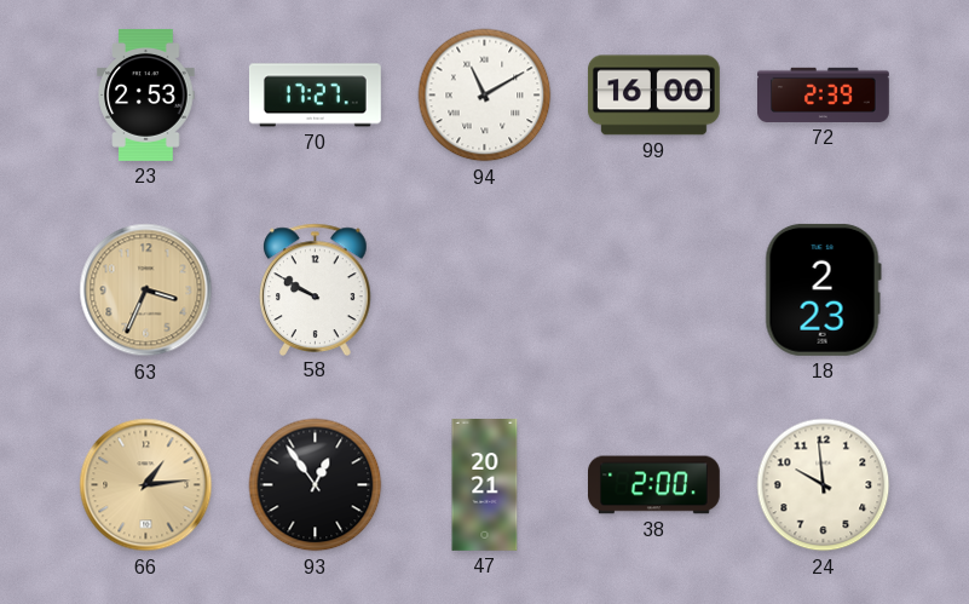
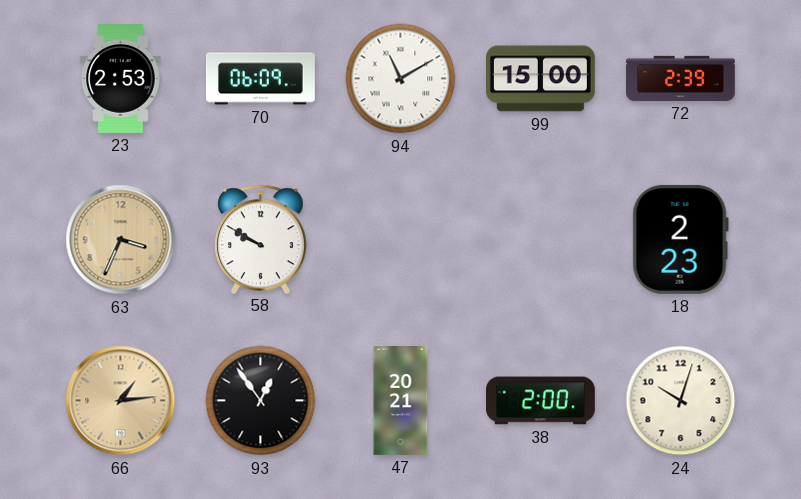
70: 17:27 -> 06:09 (261, 79)
99: 16:00 -> 15:00 (540, 79)
24: 9:59 -> 10:03 (681, 401)
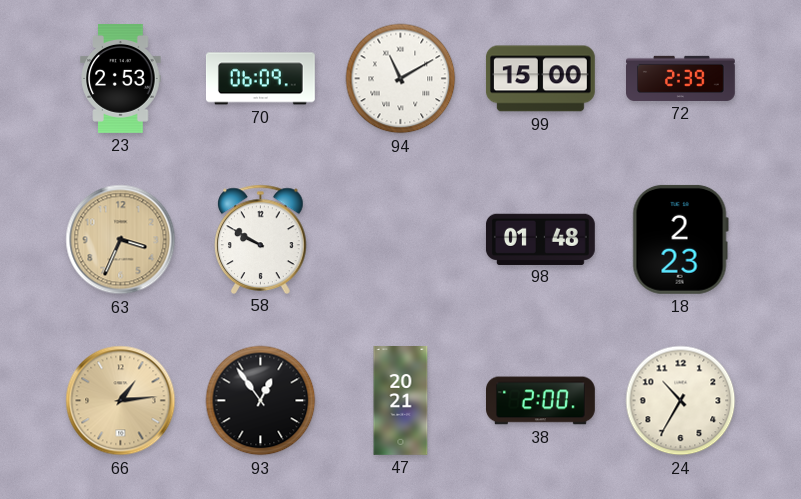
98: none -> 01:48 (540, 239)
24: 10:03 -> 10:35 (681, 401)
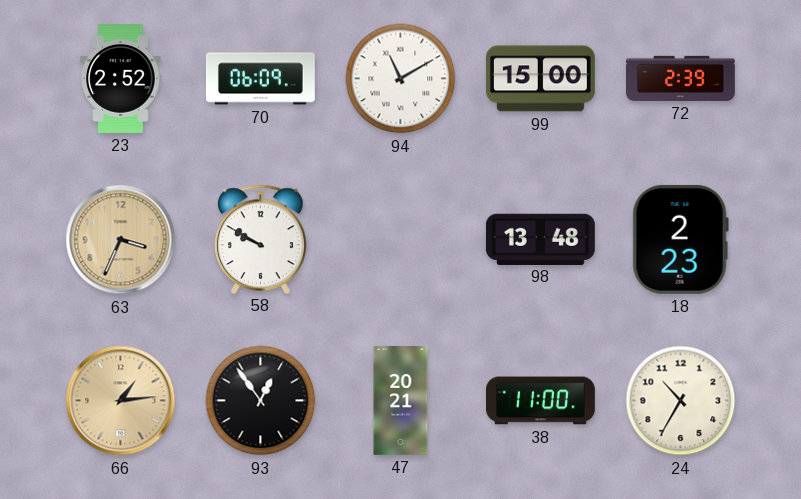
23: 2:53 -> 2:52 (121, 79)
98: 01:48 -> 13:48 (540, 239)
38: 2:00 -> 11:00 (541, 401)
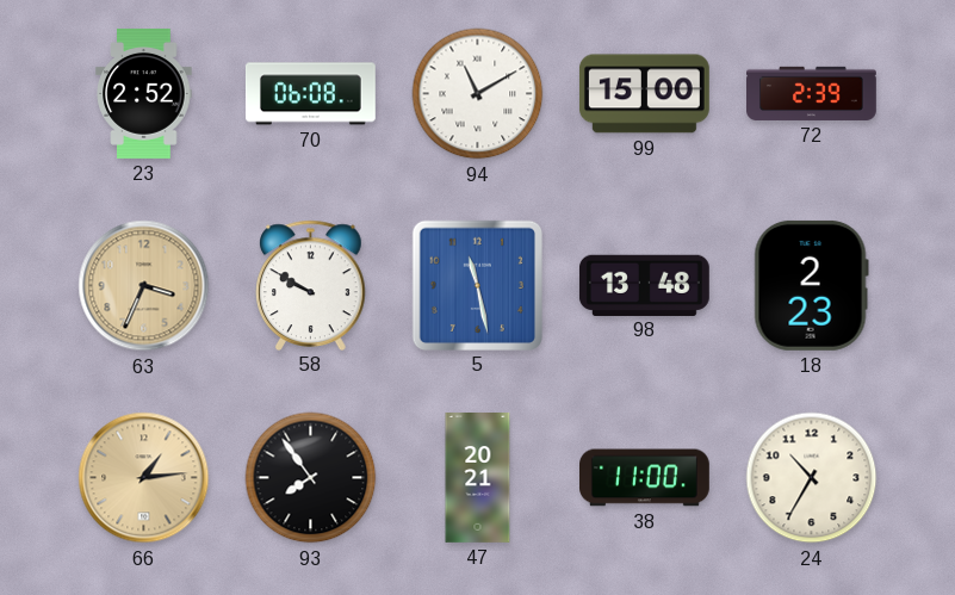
70: 06:09 -> 06:08 (311, 94)
5: none -> 11:28 (477, 285)
93: 12:54 -> 7:54 (311, 478)
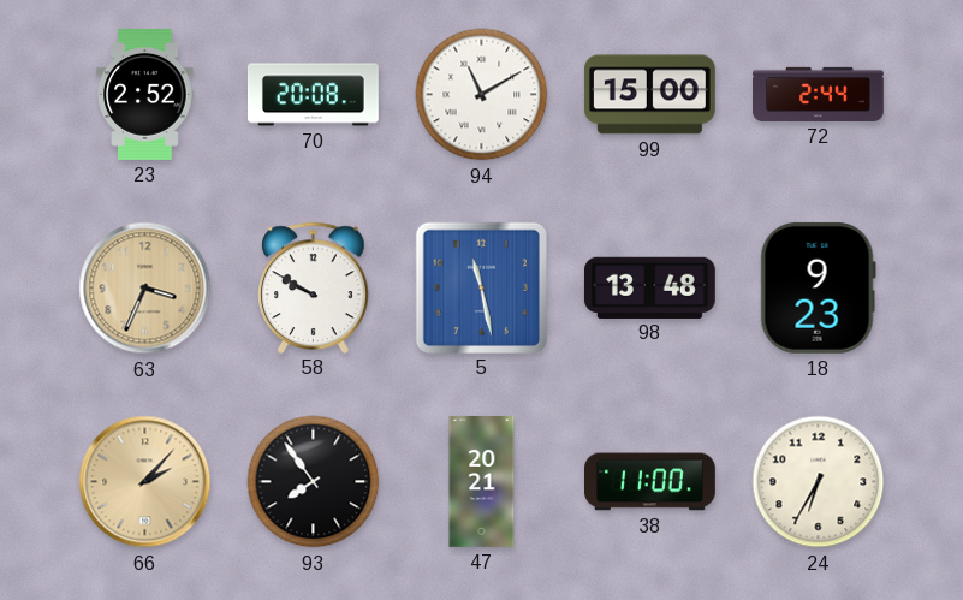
70: 06:08 -> 20:08 (314, 95)
72: 2:39 -> 2:44 (819, 94)
18: 2:23 -> 9:23 (818, 287)
66: 1:14 -> 2:07 (145, 482)
24: 10:35 -> 6:35 (819, 482)
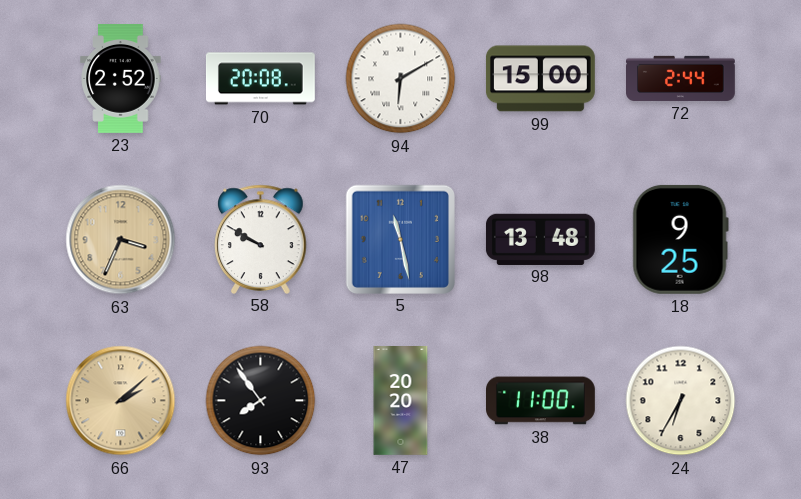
94: 11:10 -> 6:10 (401, 79)
18: 9:23 -> 9:25 (680, 239)
66: 2:07 -> 2:08 (121, 401)
47: 20:21 -> 20:20 (401, 401)
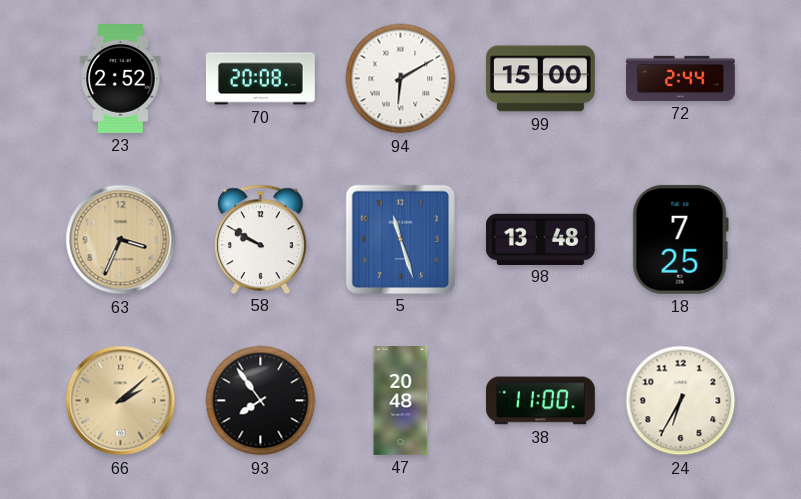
5: 11:28 -> 11:27 (400, 239)
18: 9:25 -> 7:25 (680, 239)
47: 20:20 -> 20:48 (401, 401)
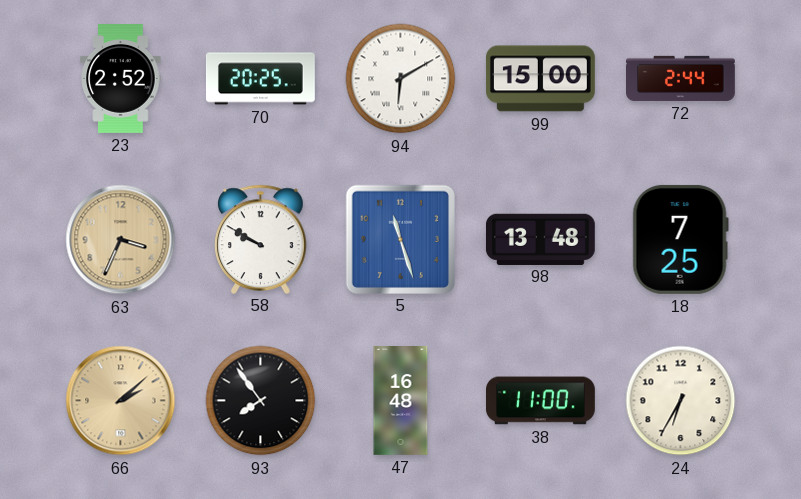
70: 20:08 -> 20:25 (261, 79)
47: 20:48 -> 16:48 (401, 401)
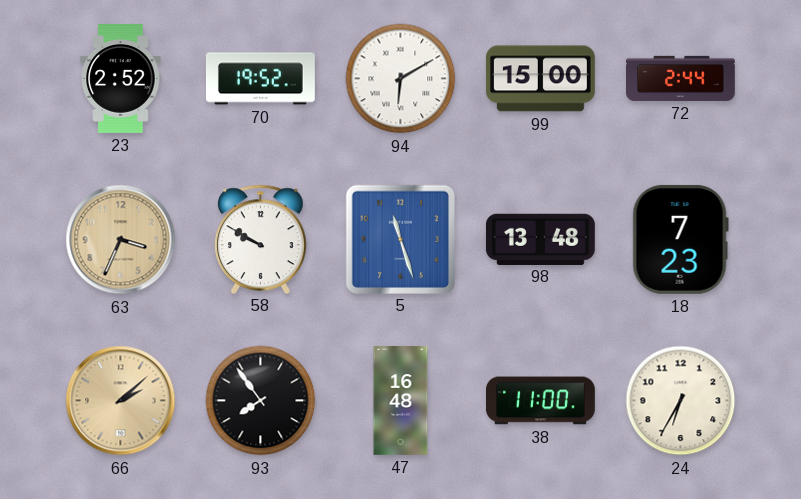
70: 20:25 -> 19:52 (261, 79)
18: 7:25 -> 7:23 (680, 239)
